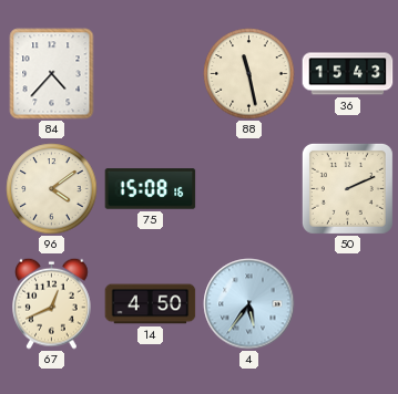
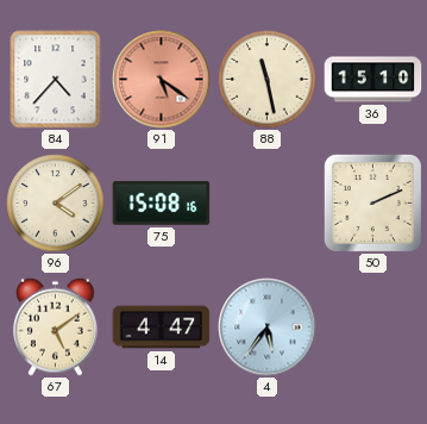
91: none -> 5:21 (162, 80)
36: 15:43 -> 15:10 (373, 80)
67: 12:41 -> 5:09 (56, 326)
14: 4:50 -> 4:47 (162, 328)
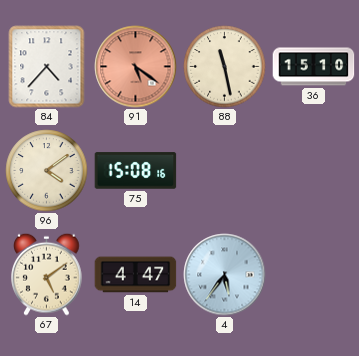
50: 2:11 -> none (372, 202)
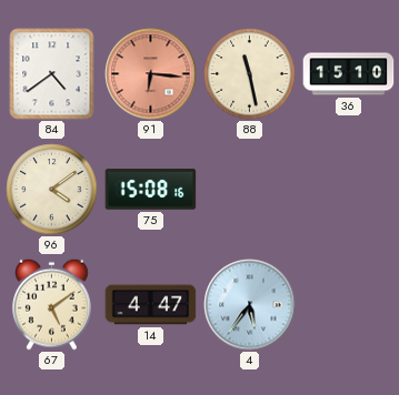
84: 4:37 -> 4:39 (52, 74)
91: 5:21 -> 6:16 (151, 74)
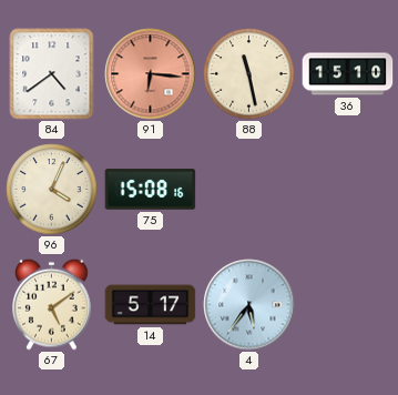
96: 4:09 -> 4:04 (52, 190)
14: 4:47 -> 5:17 (151, 305)
